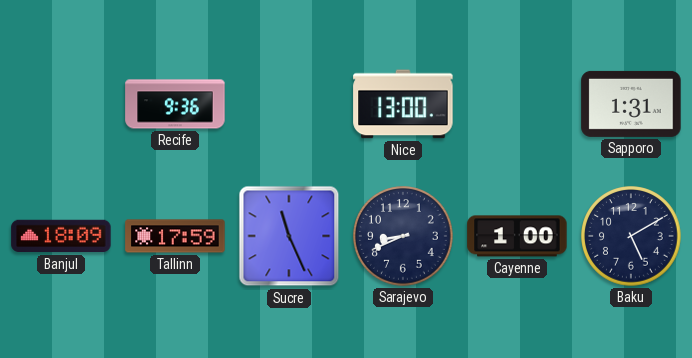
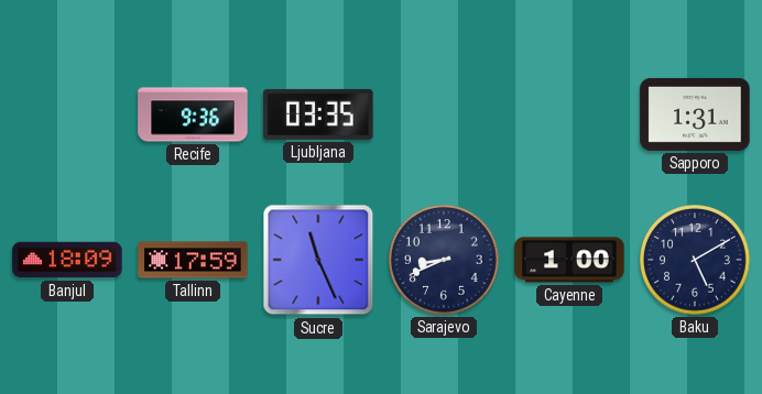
Ljubljana: none -> 03:35 (318, 114)
Nice: 13:00 -> none (403, 104)
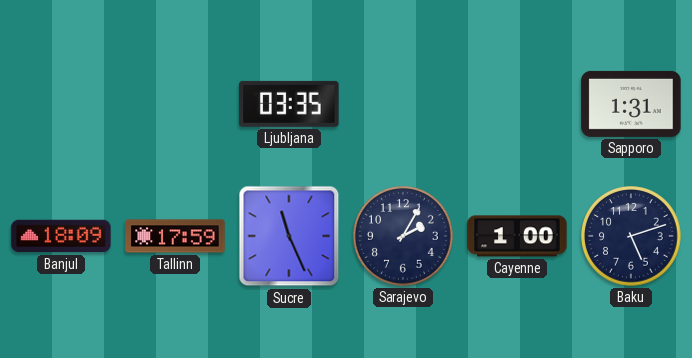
Recife: 9:36 -> none (193, 114)
Sarajevo: 8:41 -> 2:05 (403, 236)
Baku: 5:10 -> 5:12 (631, 236)
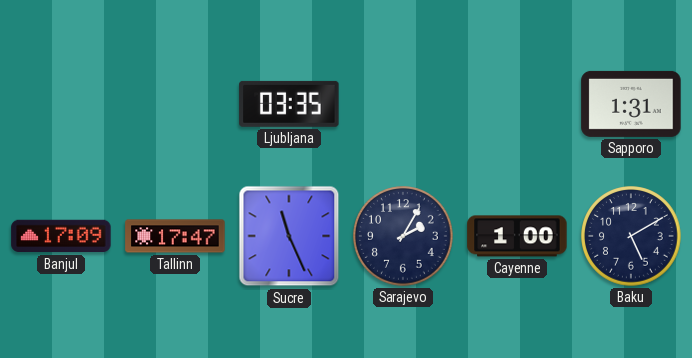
Banjul: 18:09 -> 17:09 (61, 236)
Tallinn: 17:59 -> 17:47 (175, 236)
Baku: 5:12 -> 5:10 (631, 236)
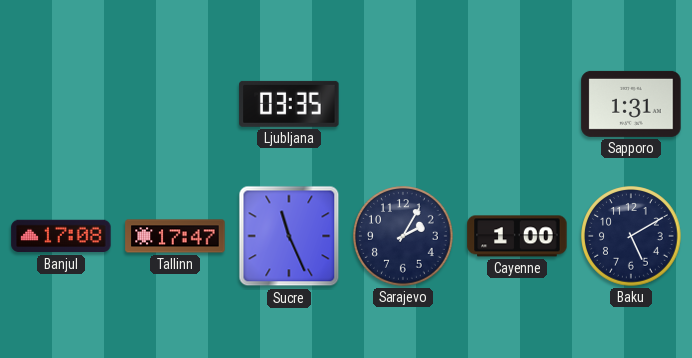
Banjul: 17:09 -> 17:08 (61, 236)
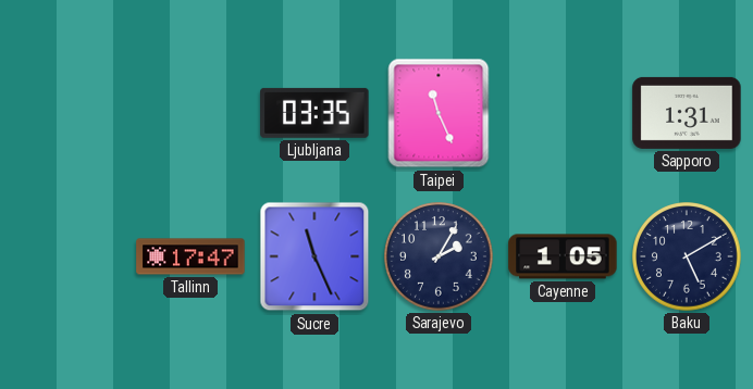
Taipei: none -> 11:26 (439, 113)
Banjul: 17:08 -> none (61, 236)
Cayenne: 1:00 -> 1:05 (563, 256)
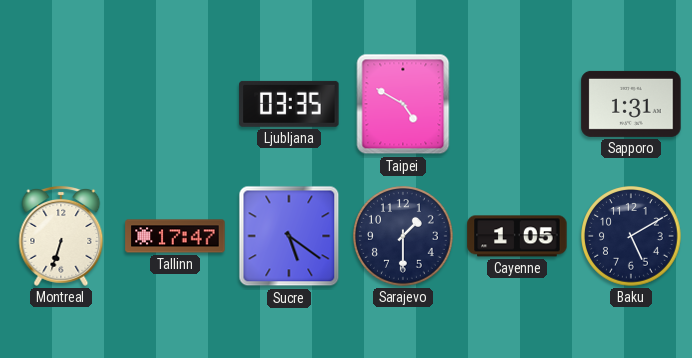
Taipei: 11:26 -> 4:50 (403, 104)
Montreal: none -> 6:33 (61, 236)
Sucre: 11:26 -> 5:21 (289, 236)
Sarajevo: 2:05 -> 1:30 (403, 236)
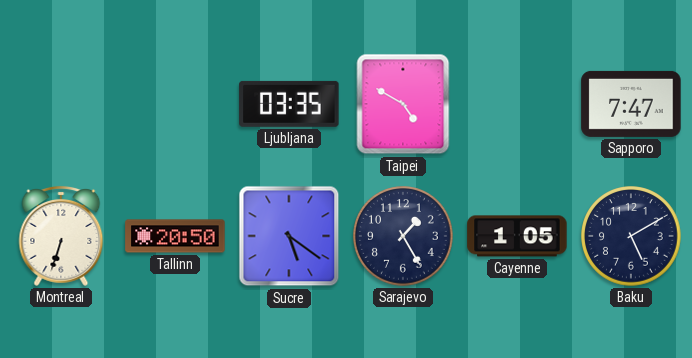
Sapporo: 1:31 -> 7:47 (631, 104)
Tallinn: 17:47 -> 20:50 (175, 236)
Sarajevo: 1:30 -> 1:25 (403, 236)
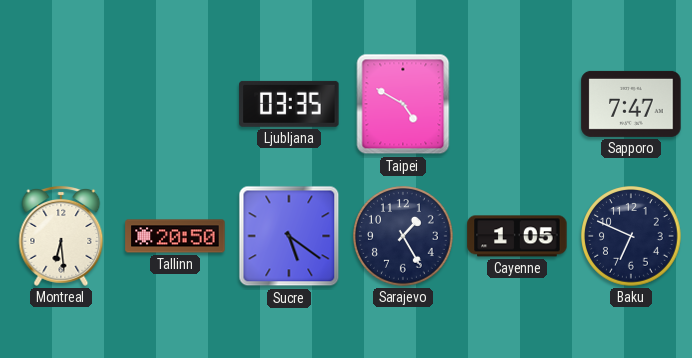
Montreal: 6:33 -> 6:29 (61, 236)
Baku: 5:10 -> 6:49 (631, 236)
